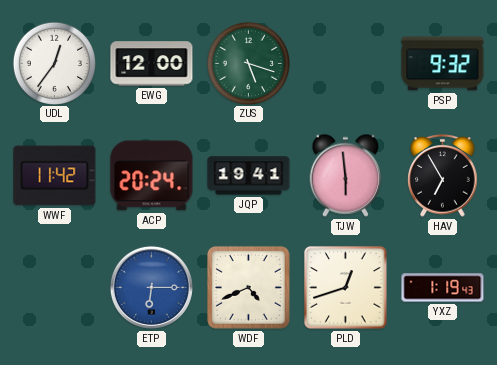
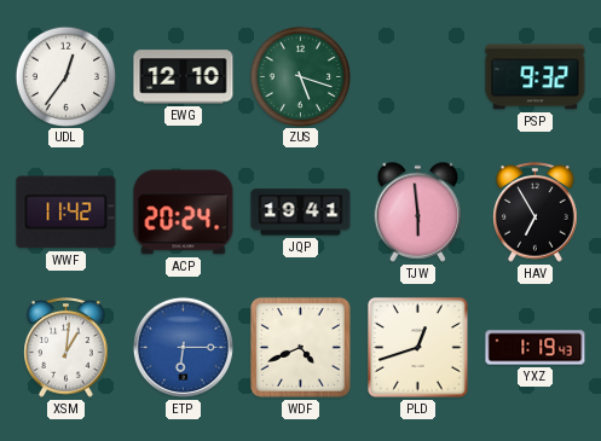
EWG: 12:00 -> 12:10 (184, 77)
XSM: none -> 1:01 (67, 348)
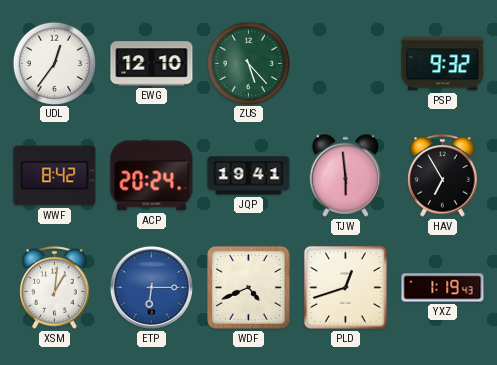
ZUS: 5:18 -> 5:23 (248, 63)
WWF: 11:42 -> 8:42 (55, 176)
